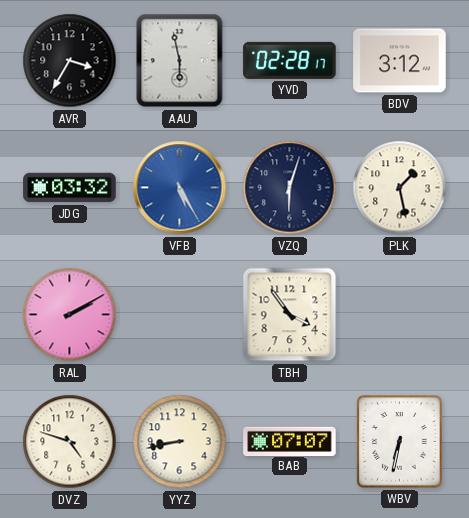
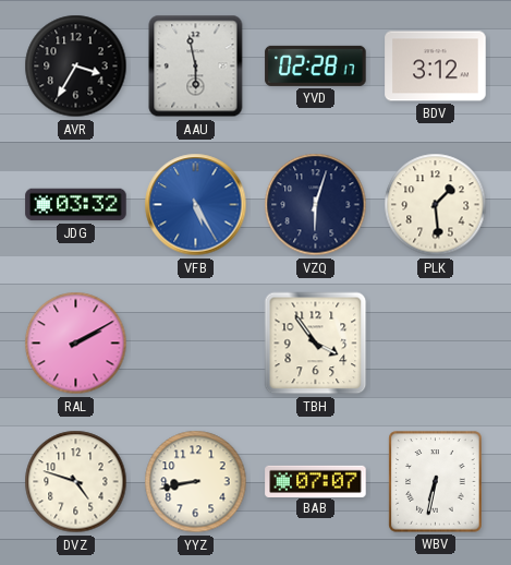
PLK: 1:28 -> 1:29 (436, 205)
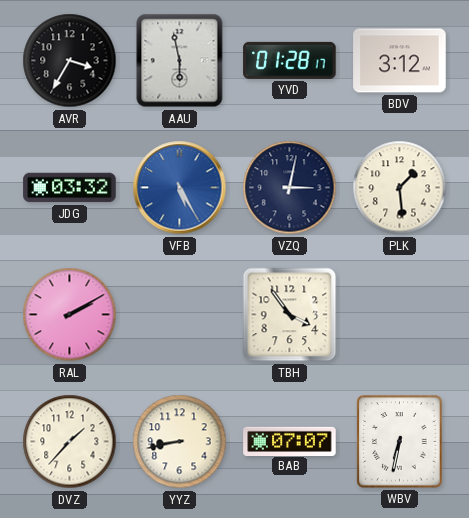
YVD: 02:28 -> 01:28 (290, 60)
VZQ: 6:03 -> 3:02 (290, 188)
DVZ: 4:48 -> 1:37 (70, 442)
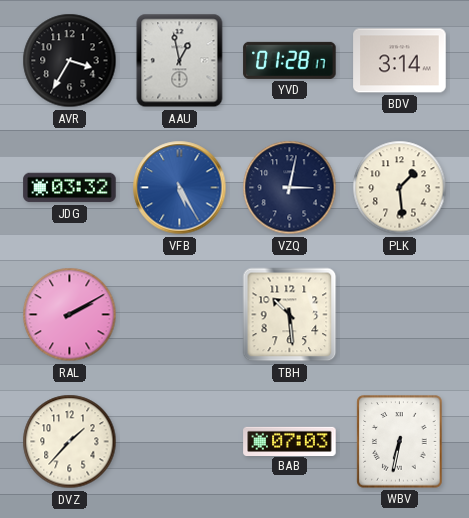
AAU: 5:58 -> 12:58 (180, 61)
BDV: 3:12 -> 3:14 (400, 61)
TBH: 3:54 -> 10:29 (290, 315)
YYZ: 8:43 -> none (180, 442)
BAB: 07:07 -> 07:03 (290, 441)
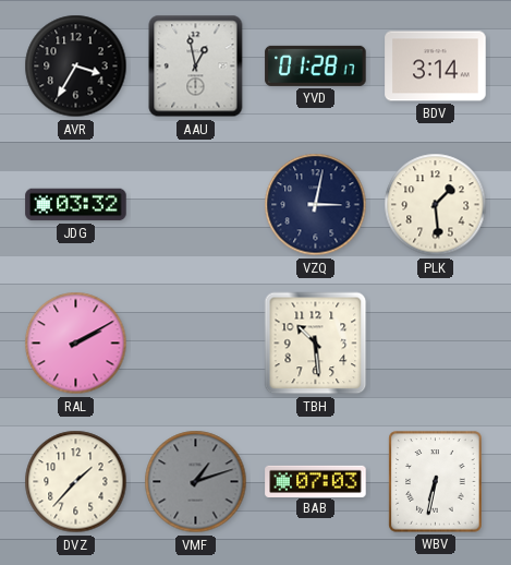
VFB: 5:25 -> none (180, 188)
VMF: none -> 1:12 (196, 482)
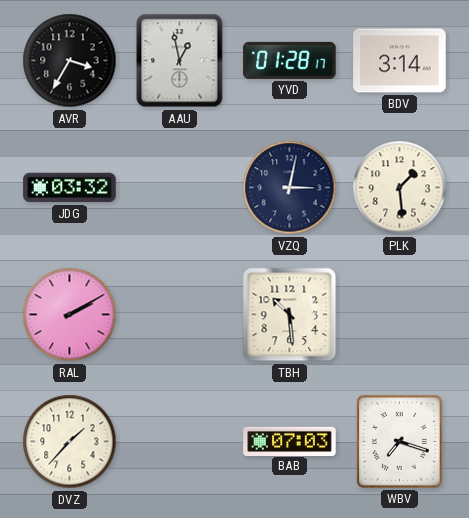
VMF: 1:12 -> none (196, 482)
WBV: 6:32 -> 7:18 (400, 442)
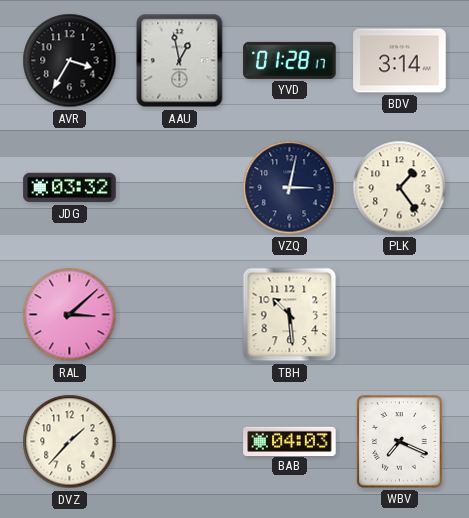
PLK: 1:29 -> 1:24 (400, 188)
RAL: 2:10 -> 3:08 (70, 315)
BAB: 07:03 -> 04:03 (290, 441)
WBV: 7:18 -> 7:19 (400, 442)
